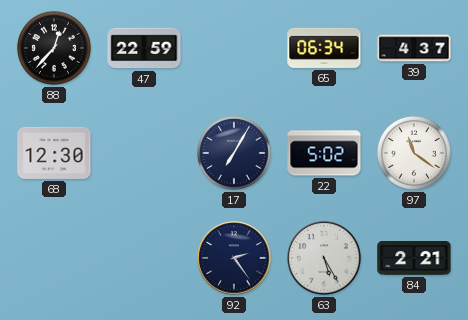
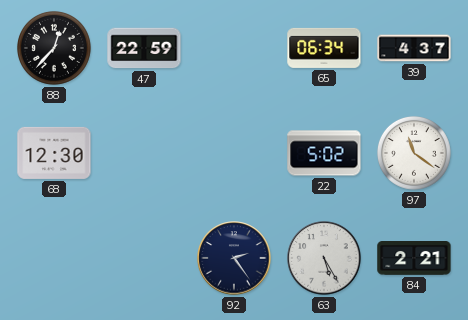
17: 7:05 -> none (234, 153)
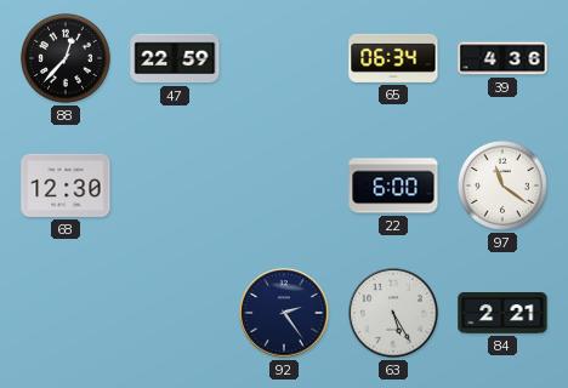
39: 4:37 -> 4:36 (502, 58)
22: 5:02 -> 6:00 (393, 186)
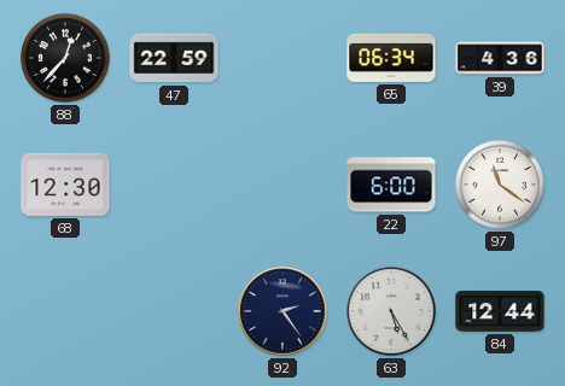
84: 2:21 -> 12:44 (500, 312)
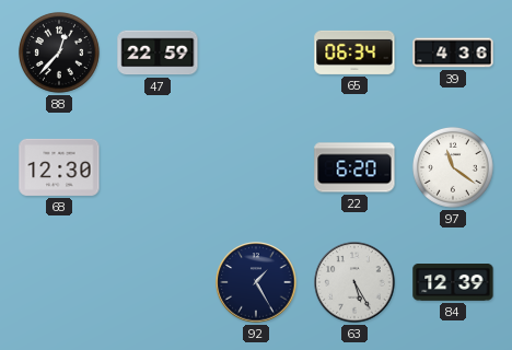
22: 6:00 -> 6:20 (354, 167)
92: 2:24 -> 1:25 (256, 282)
84: 12:44 -> 12:39 (453, 283)
